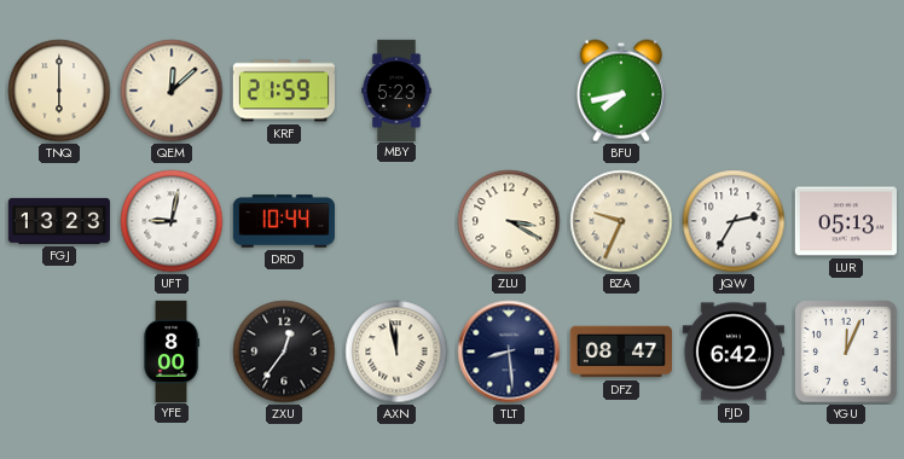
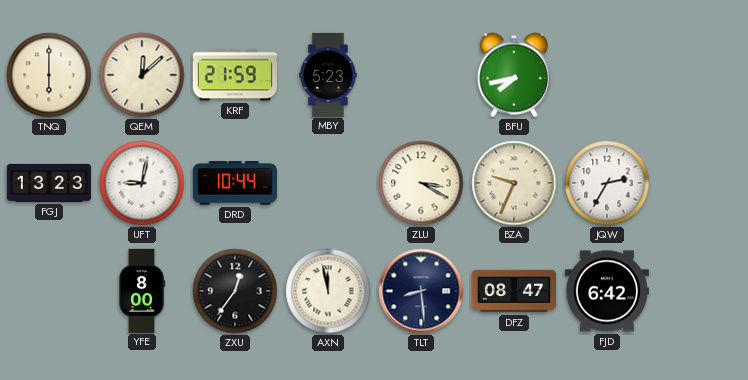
LUR: 05:13 -> none (846, 221)
YGU: 12:04 -> none (846, 351)
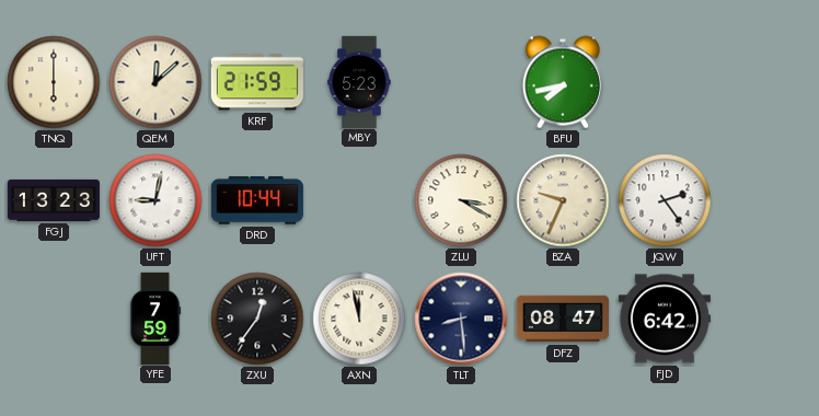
JQW: 2:35 -> 2:24 (665, 200)
YFE: 8:00 -> 7:59 (155, 317)
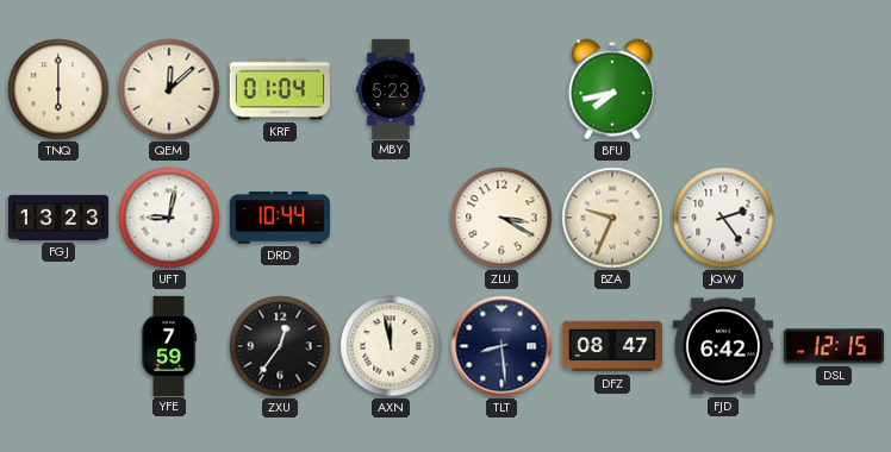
KRF: 21:59 -> 01:04 (280, 89)
DSL: none -> 12:15 (834, 346)
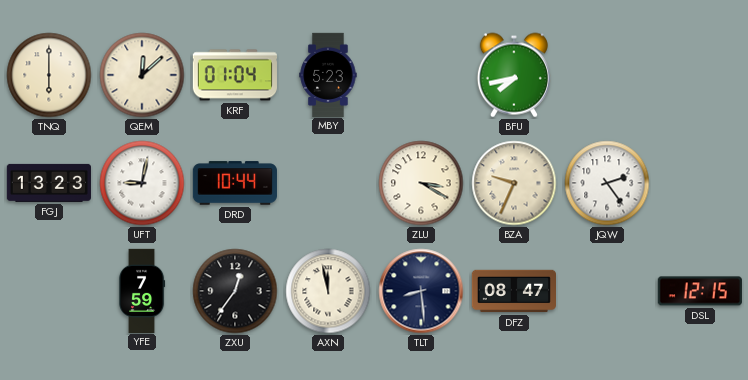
FJD: 6:42 -> none (723, 346)
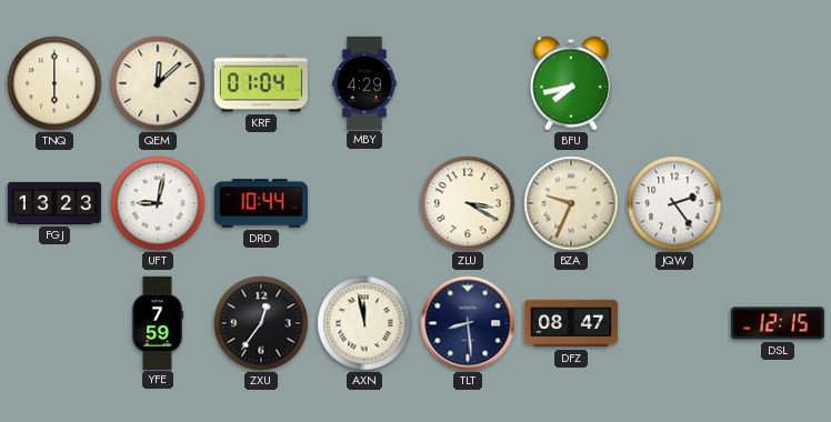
MBY: 5:23 -> 4:29 (364, 82)
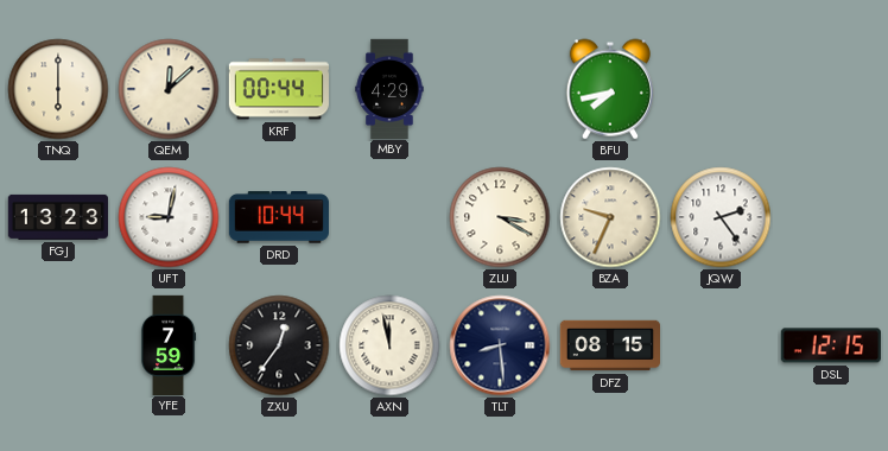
KRF: 01:04 -> 00:44 (279, 89)
DFZ: 08:47 -> 08:15 (609, 345)
